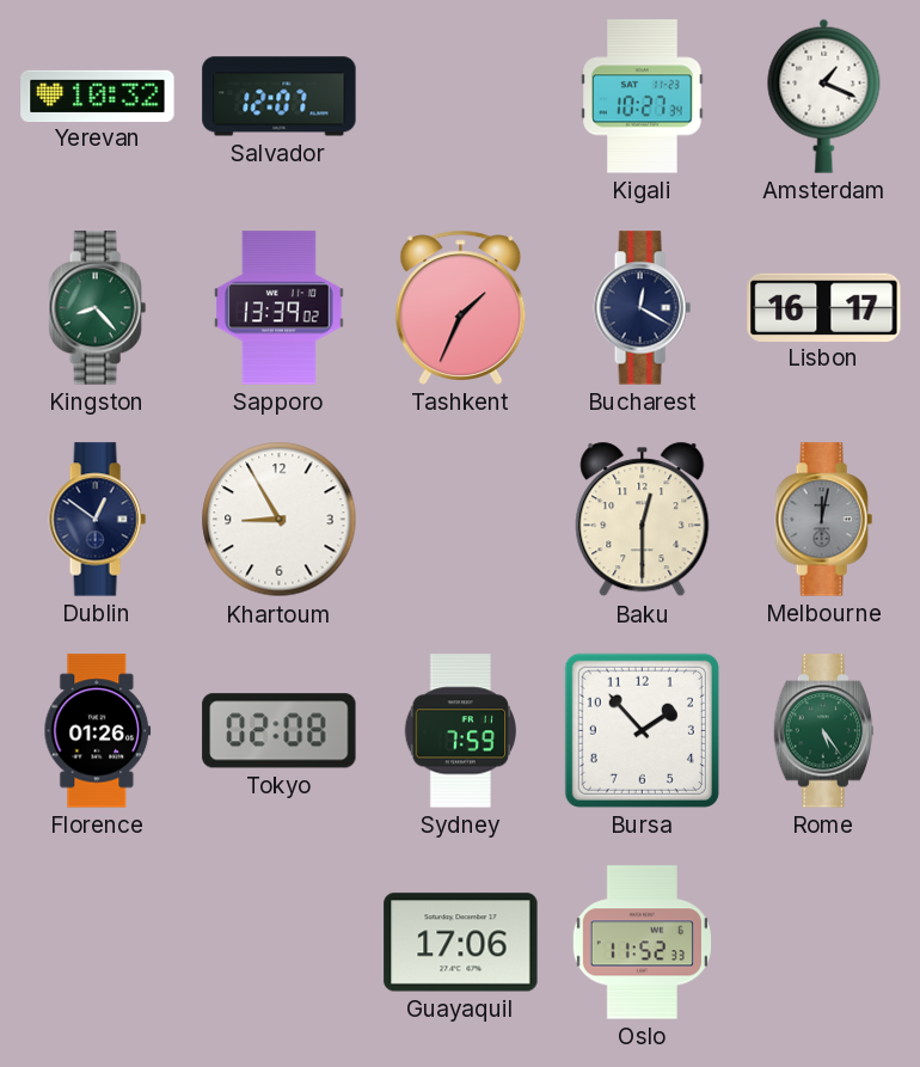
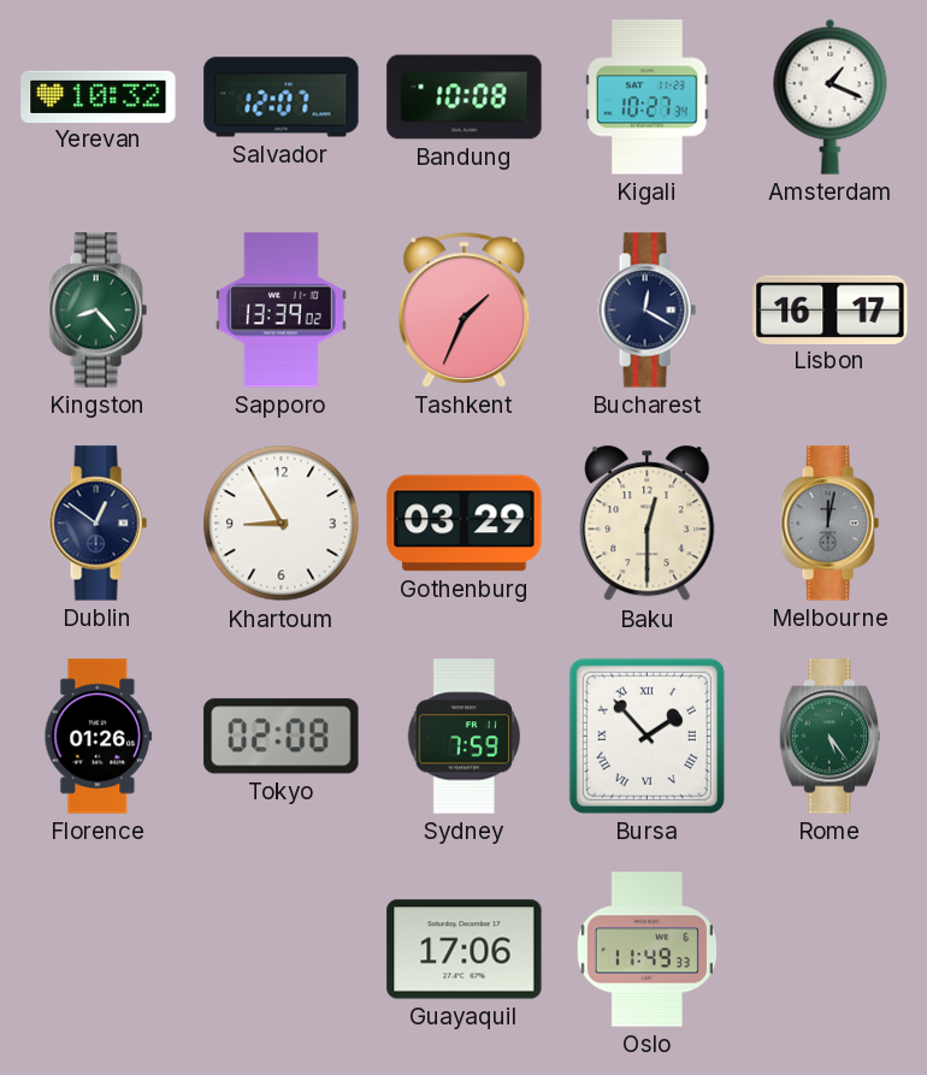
Bandung: none -> 10:08 (465, 98)
Gothenburg: none -> 03:29 (465, 524)
Bursa numerals: Arabic -> Roman (646, 736)
Oslo: 11:52 -> 11:49 (646, 950)
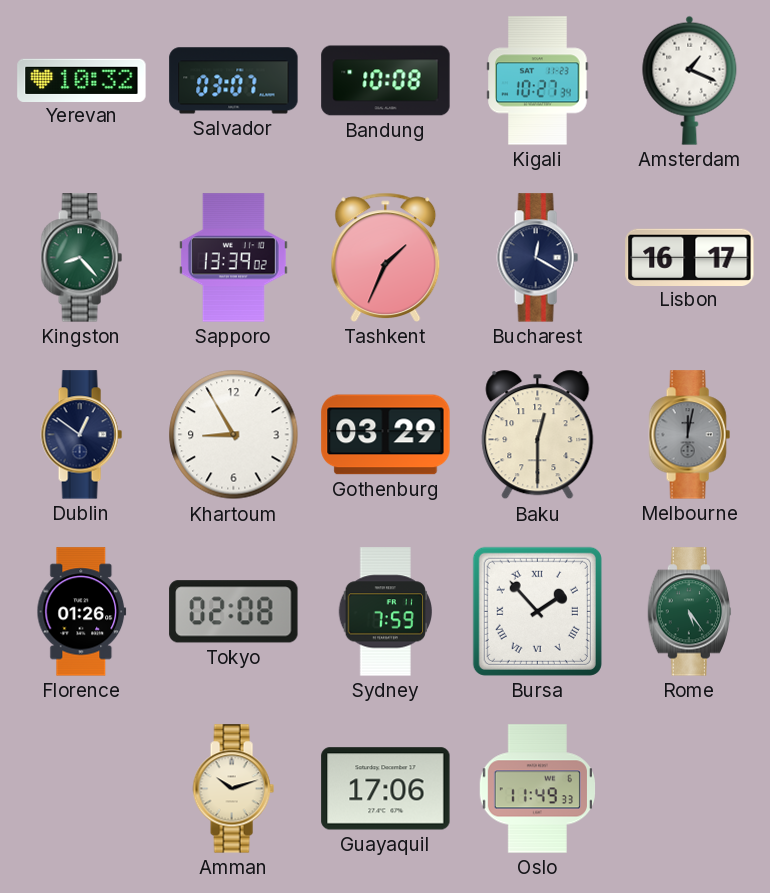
Salvador: 12:07 -> 03:07 (234, 81)
Amman: none -> 10:12 (233, 789)
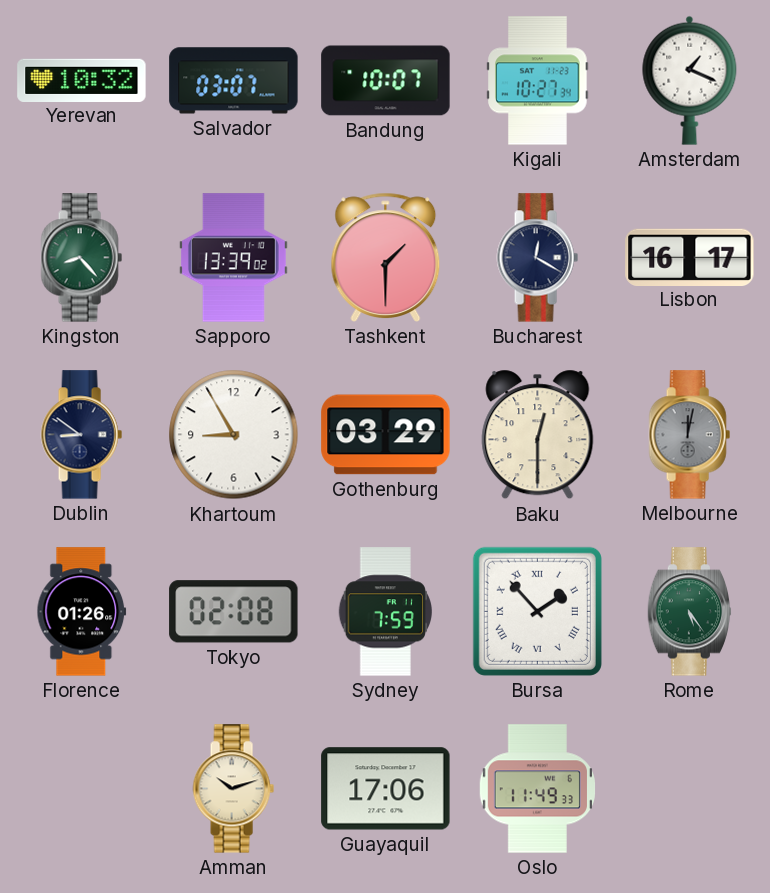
Bandung: 10:08 -> 10:07 (386, 81)
Tashkent: 1:34 -> 1:30 (386, 257)
Dublin: 12:51 -> 8:51 (81, 435)
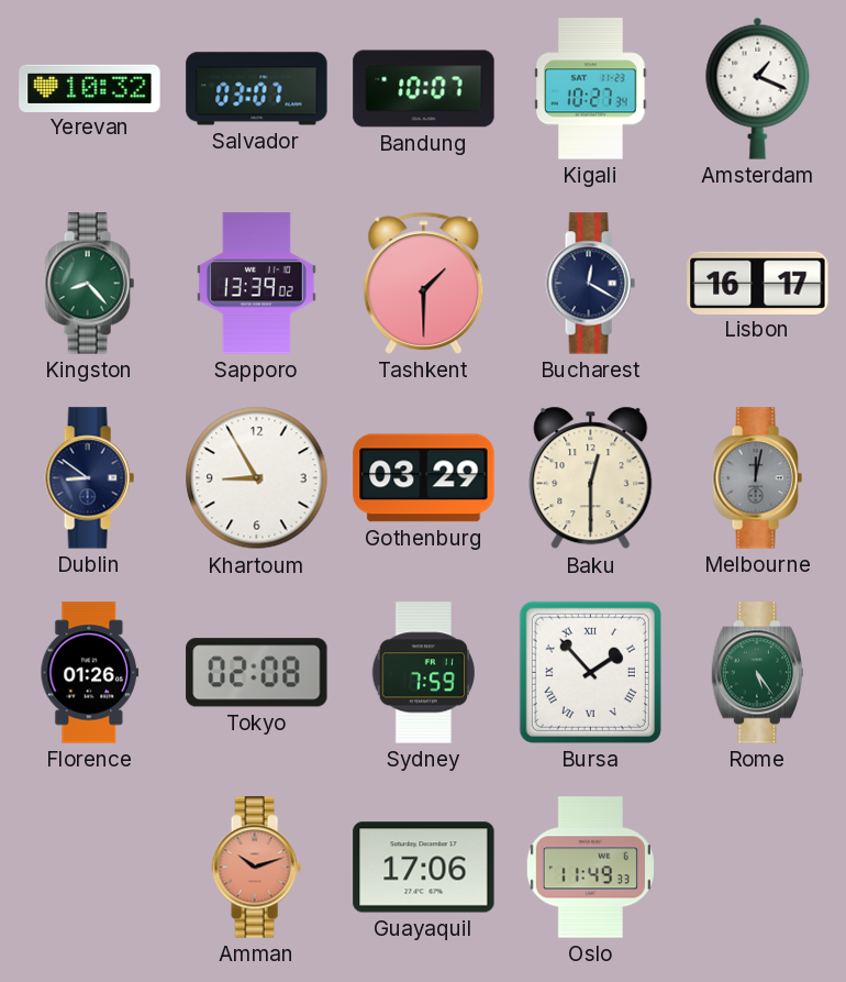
Amman dial: cream -> salmon (256, 868)
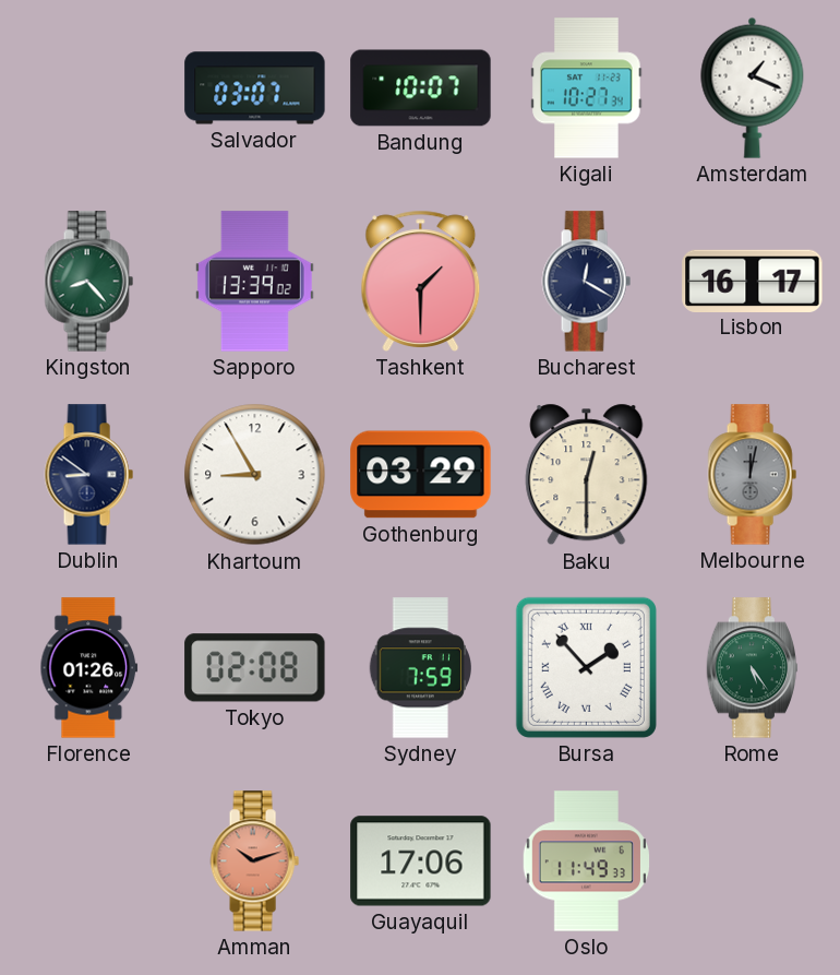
Yerevan: 10:32 -> none (90, 88)
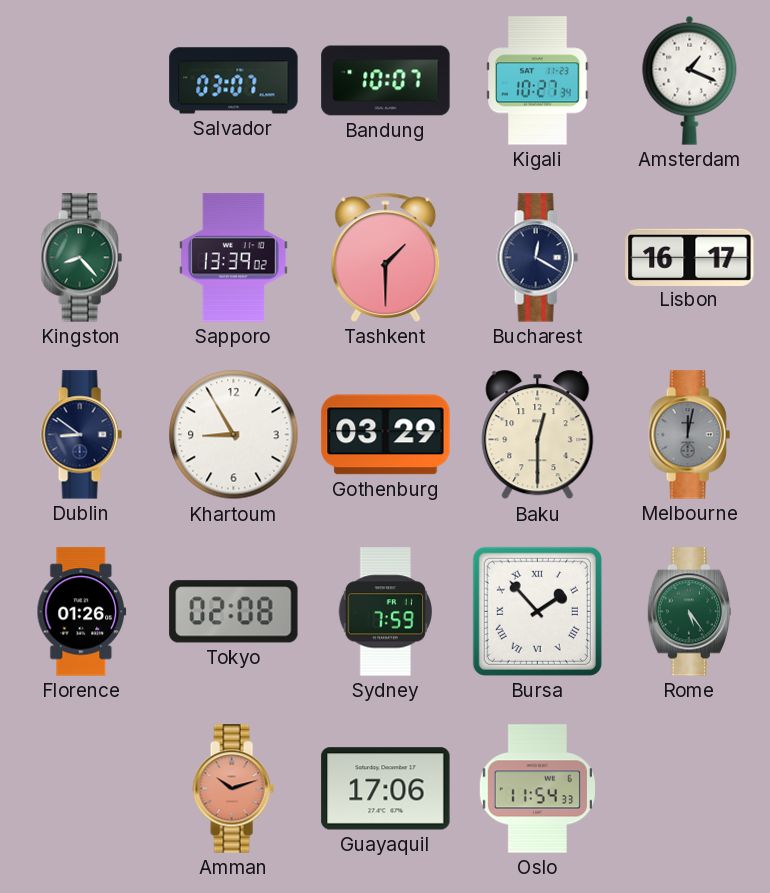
Oslo: 11:49 -> 11:54 (537, 789)
